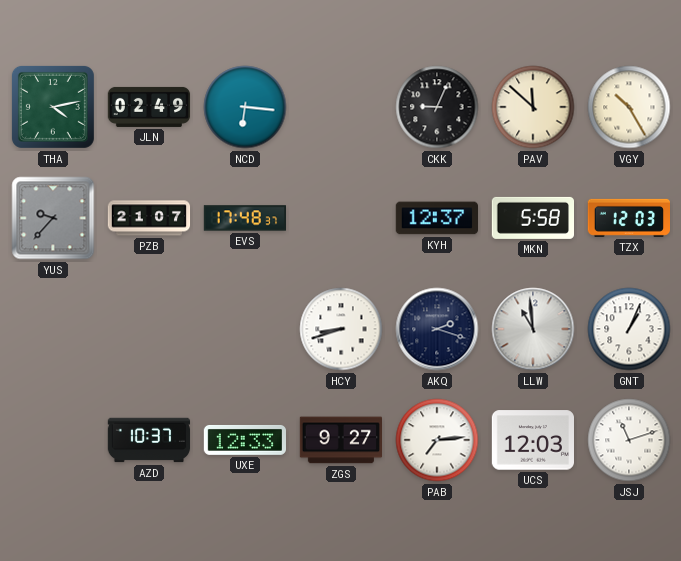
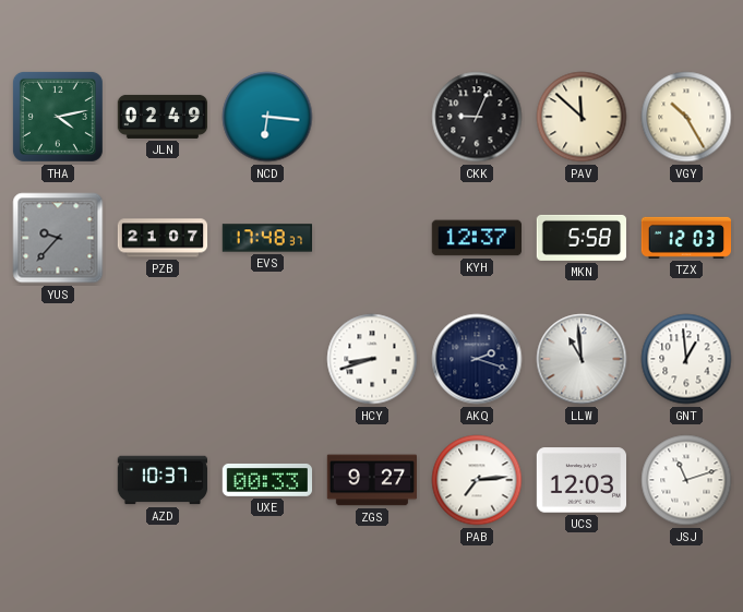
GNT: 1:04 -> 12:59 (686, 359)
UXE: 12:33 -> 00:33 (266, 480)
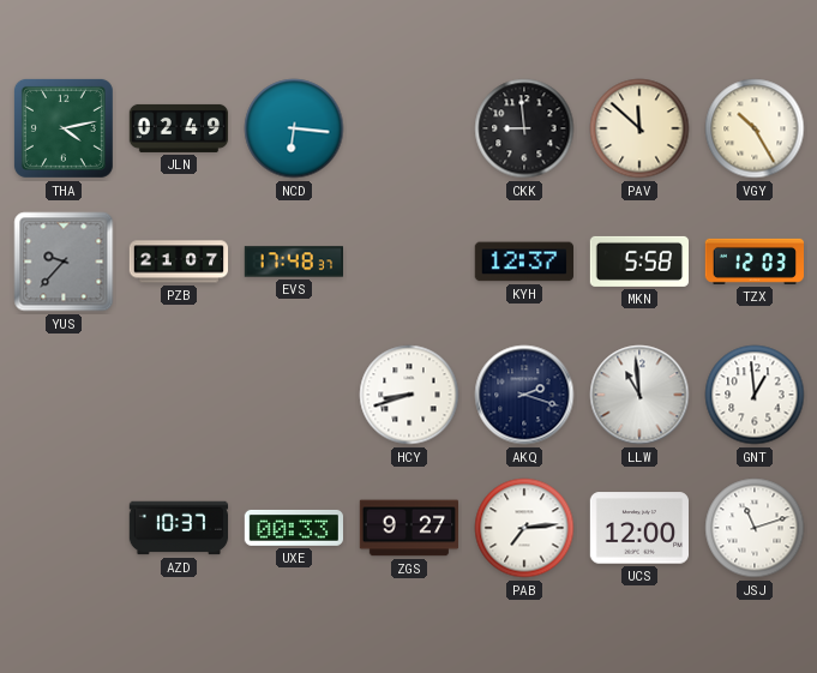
CKK: 9:04 -> 8:59 (524, 128)
UCS: 12:03 -> 12:00 (638, 528)
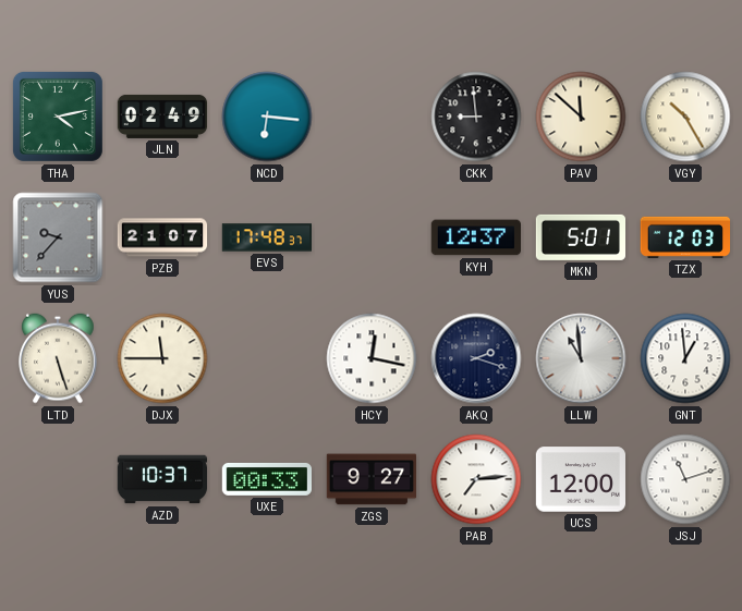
MKN: 5:58 -> 5:01 (580, 237)
LTD: none -> 5:27 (58, 358)
DJX: none -> 11:45 (162, 358)
HCY: 8:42 -> 12:17 (372, 358)
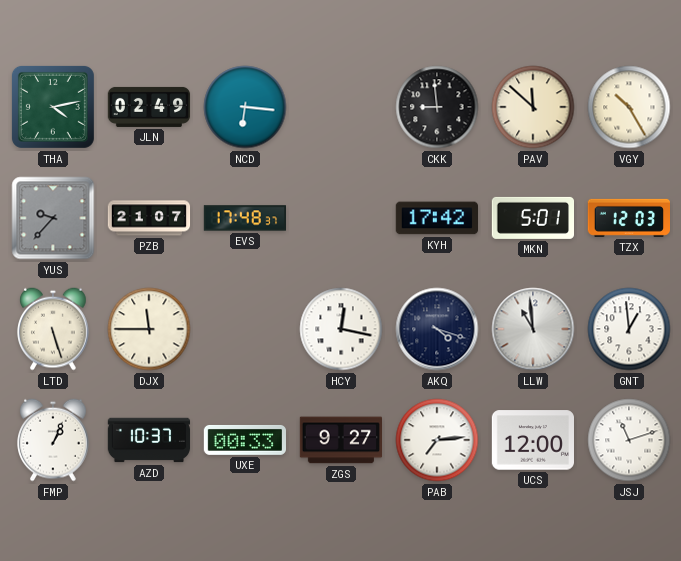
KYH: 12:37 -> 17:42 (436, 218)
AKQ: 2:18 -> 4:18 (437, 329)
FMP: none -> 1:04 (53, 440)
